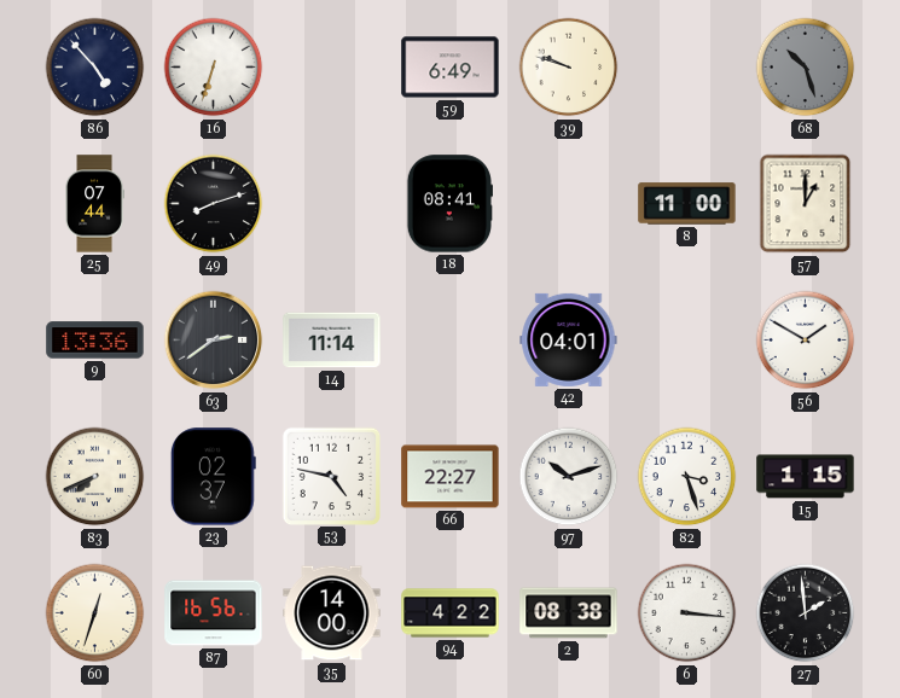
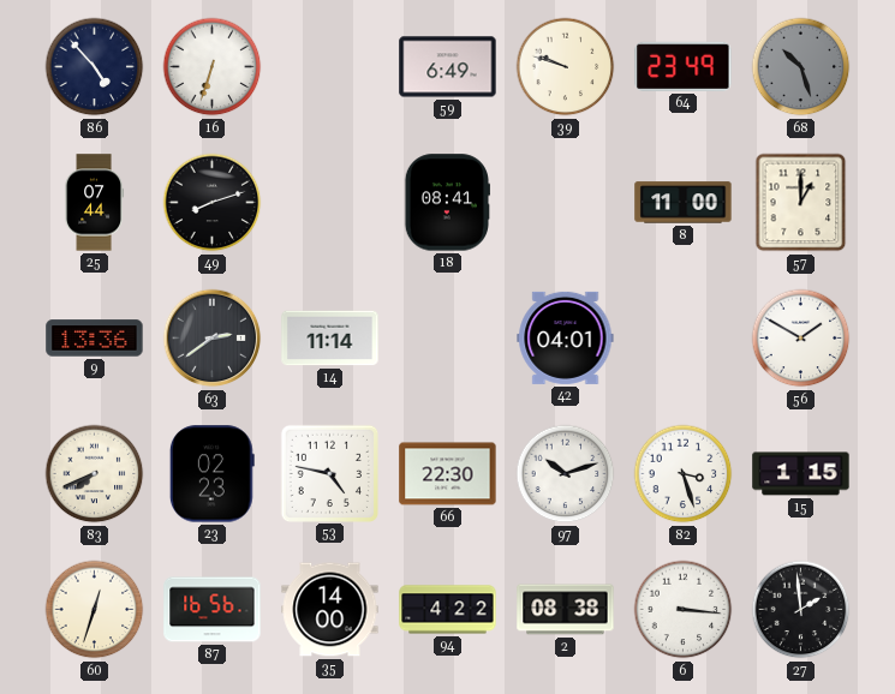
64: none -> 23:49 (684, 66)
23: 02:37 -> 02:23 (211, 474)
66: 22:27 -> 22:30 (448, 474)
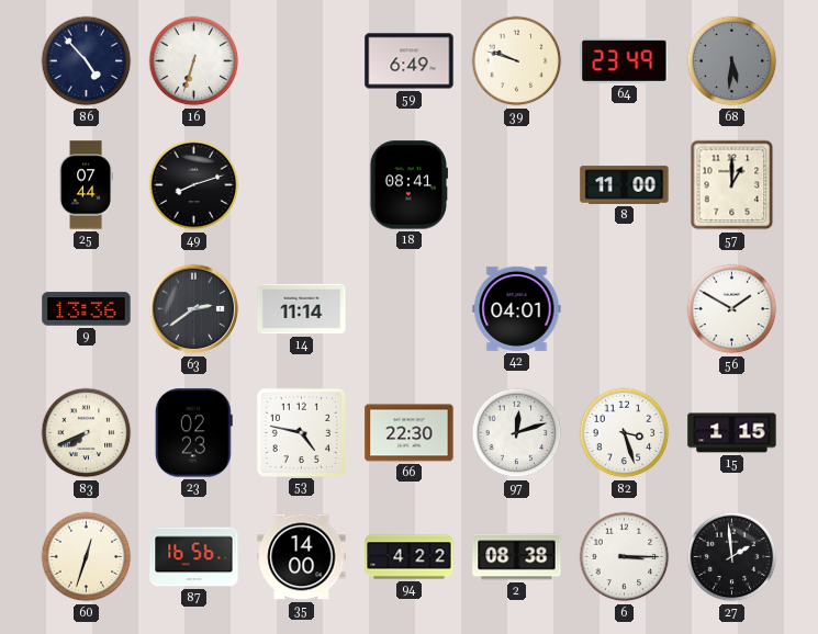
68: 10:27 -> 5:31 (732, 61)
97: 10:12 -> 12:12 (517, 433)
6: 3:16 -> 3:15 (625, 557)
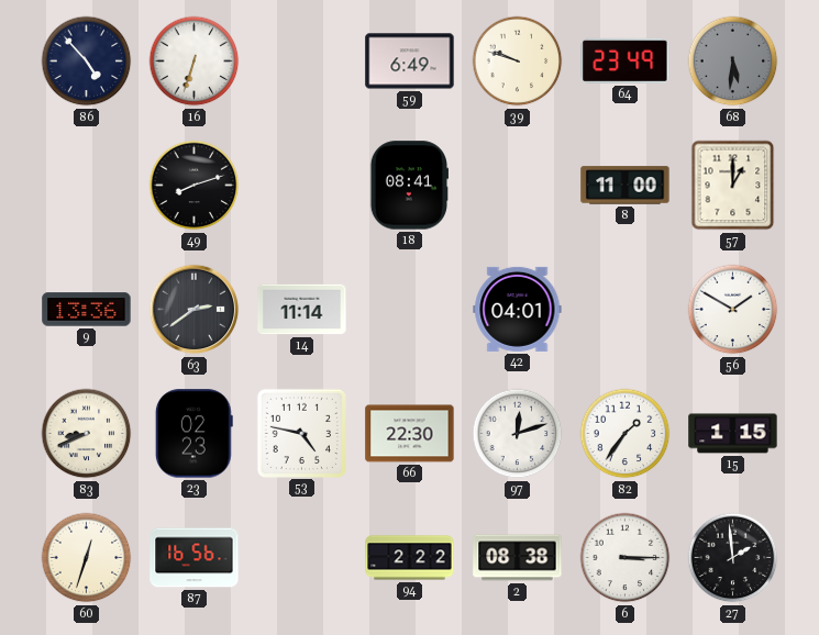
25: 07:44 -> none (86, 185)
83: 7:41 -> 8:41 (87, 434)
82: 3:27 -> 1:36 (626, 434)
35: 14:00 -> none (302, 557)
94: 4:22 -> 2:22 (410, 558)
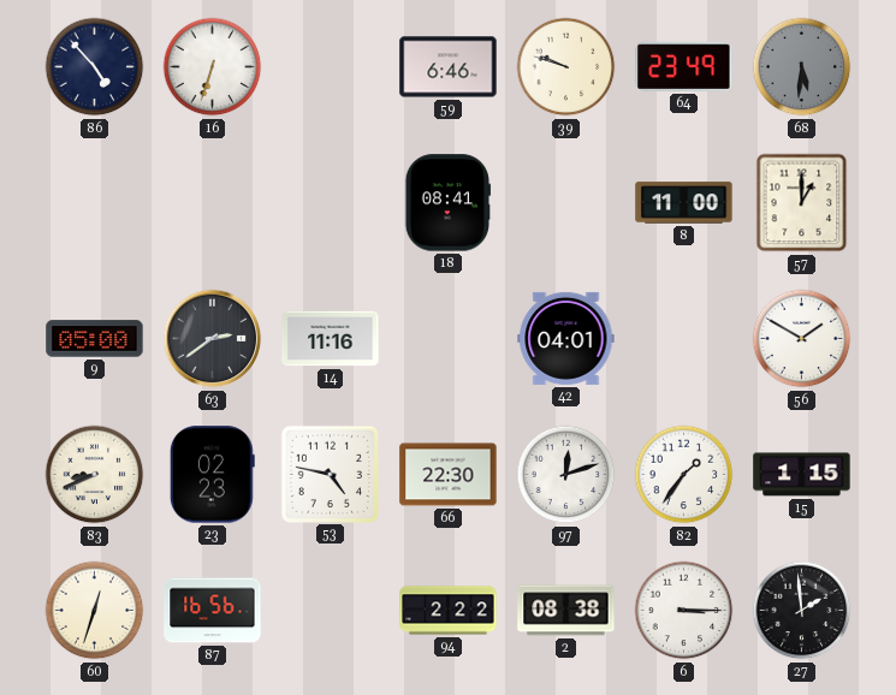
59: 6:49 -> 6:46 (449, 67)
49: 8:12 -> none (195, 186)
9: 13:36 -> 05:00 (95, 339)
14: 11:14 -> 11:16 (331, 339)
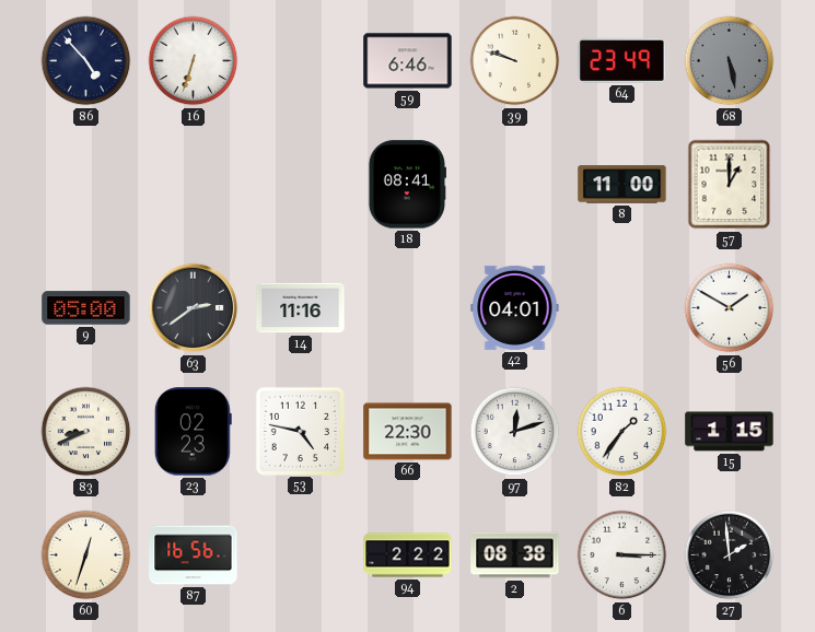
68: 5:31 -> 5:28 (730, 61)
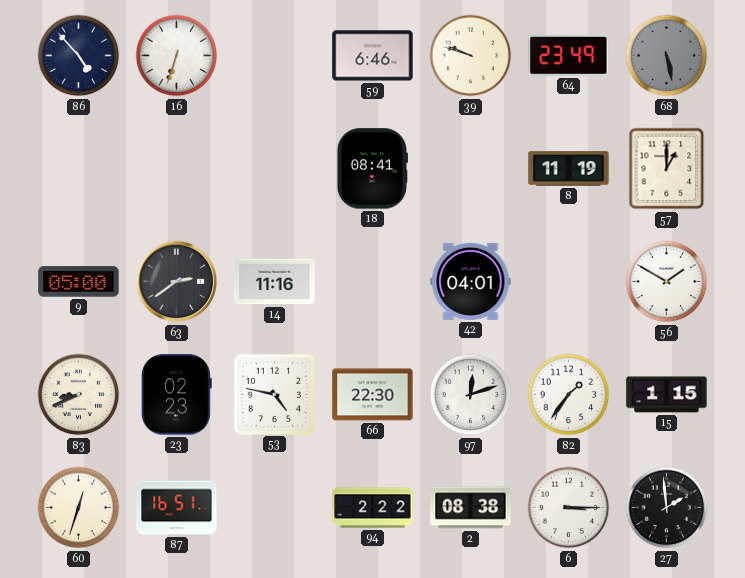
8: 11:00 -> 11:19 (569, 169)
87: 16:56 -> 16:51 (177, 508)
